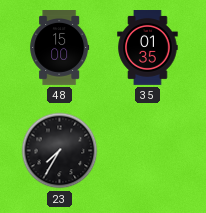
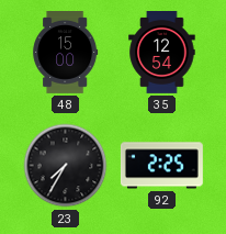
35: 01:35 -> 12:54 (162, 53)
92: none -> 2:25 (161, 166)
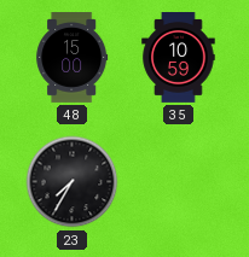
35: 12:54 -> 10:59 (179, 58)
92: 2:25 -> none (161, 166)
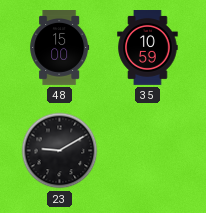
23: 7:35 -> 9:10 (60, 151)
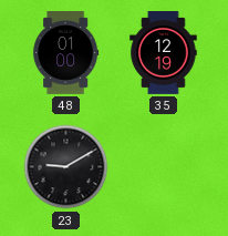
48: 15:00 -> 01:00 (66, 53)
35: 10:59 -> 12:19 (164, 53)
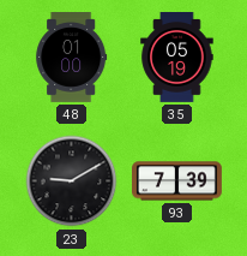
35: 12:19 -> 05:19 (177, 58)
93: none -> 7:39 (177, 181)
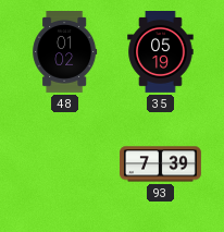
48: 01:00 -> 01:02 (65, 52)
23: 9:10 -> none (72, 181)
